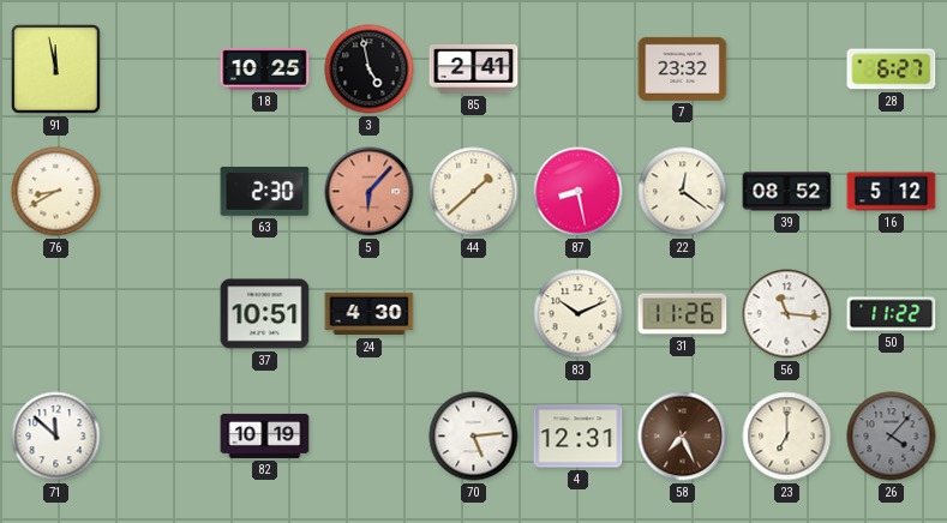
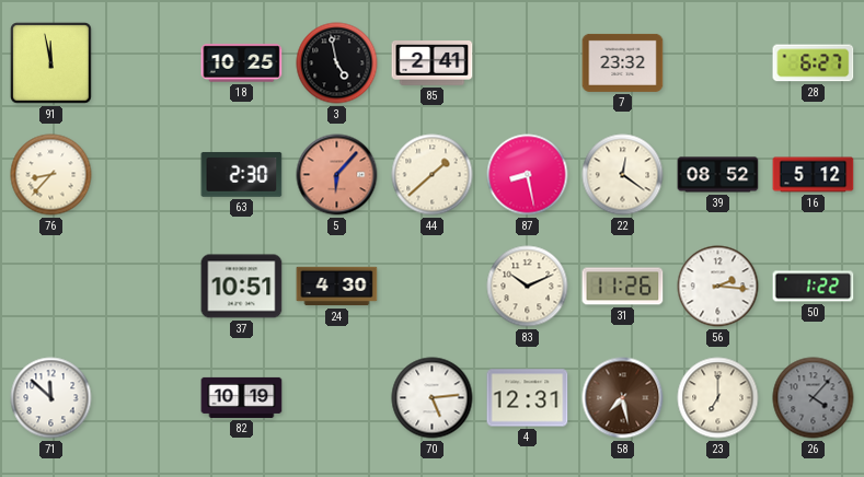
76: 8:40 -> 8:37 (51, 175)
56: 11:16 -> 2:16 (718, 287)
50: 11:22 -> 1:22 (814, 287)
58: 7:26 -> 7:28 (623, 398)
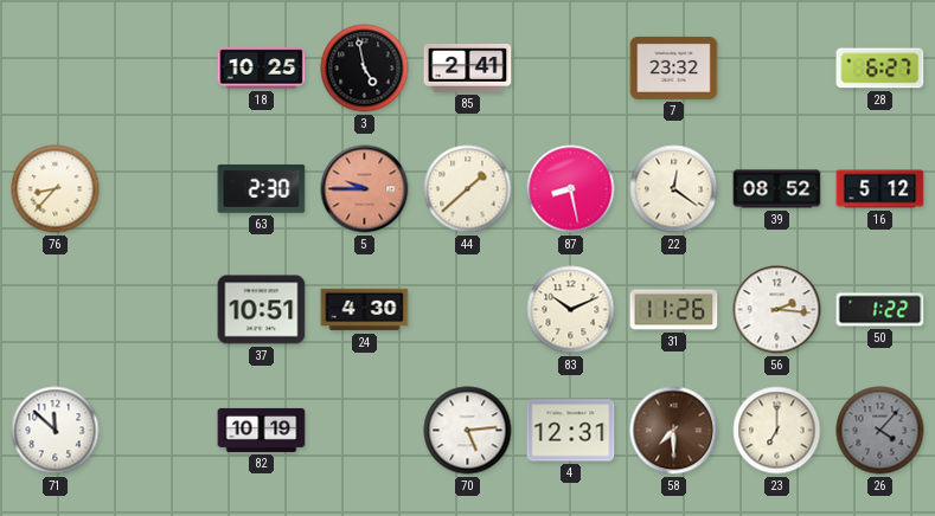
91: 11:58 -> none (51, 63)
5: 6:07 -> 9:45 (365, 189)
58: 7:28 -> 7:30 (674, 431)
